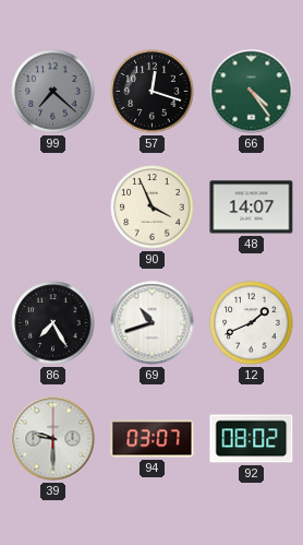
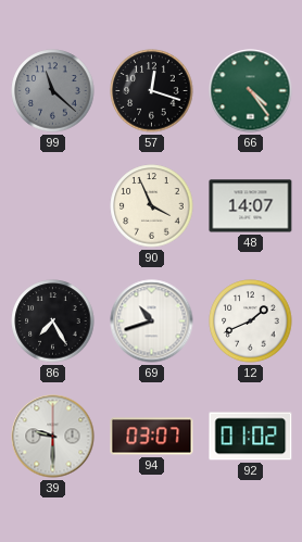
99: 7:22 -> 11:22 (53, 91)
92: 08:02 -> 01:02 (251, 437)
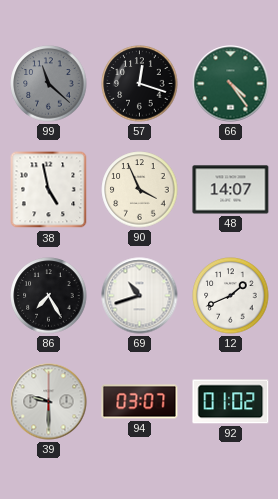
38: none -> 4:58 (49, 190)
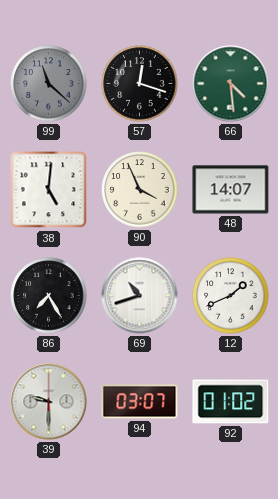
66: 4:24 -> 4:29 (231, 84)
38: 4:58 -> 5:01 (49, 190)
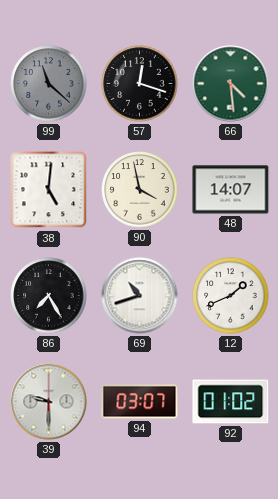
90: 3:56 -> 3:58 (140, 190)
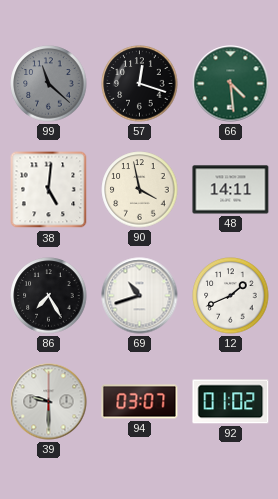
48: 14:07 -> 14:11 (231, 190)
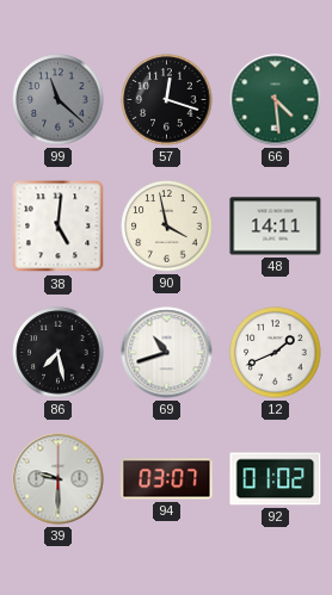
86: 7:25 -> 7:28 (59, 353)
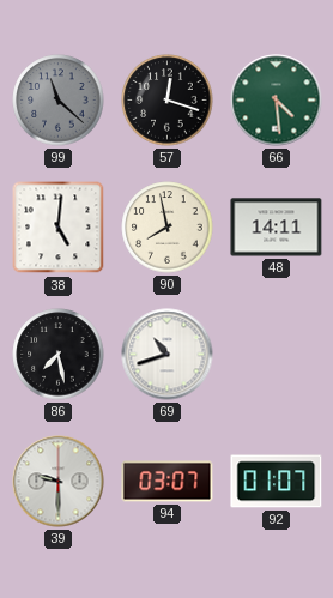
90: 3:58 -> 7:58 (168, 228)
12: 1:41 -> none (276, 353)
92: 01:02 -> 01:07 (277, 482)
